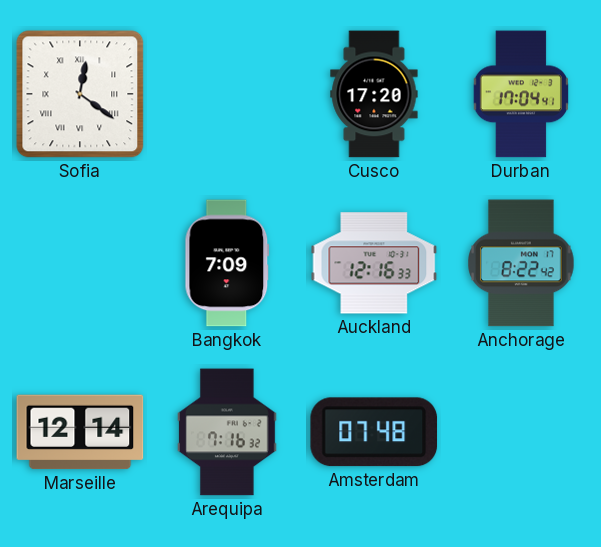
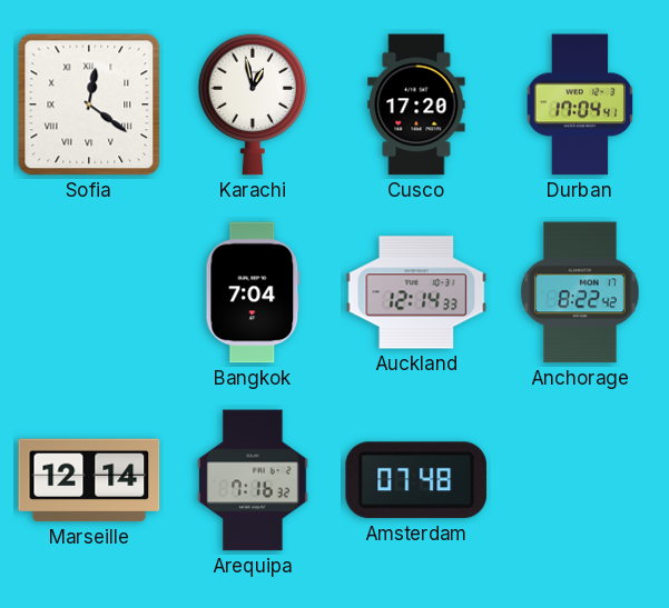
Karachi: none -> 12:58 (253, 104)
Bangkok: 7:09 -> 7:04 (253, 292)
Auckland: 12:16 -> 12:14 (416, 292)
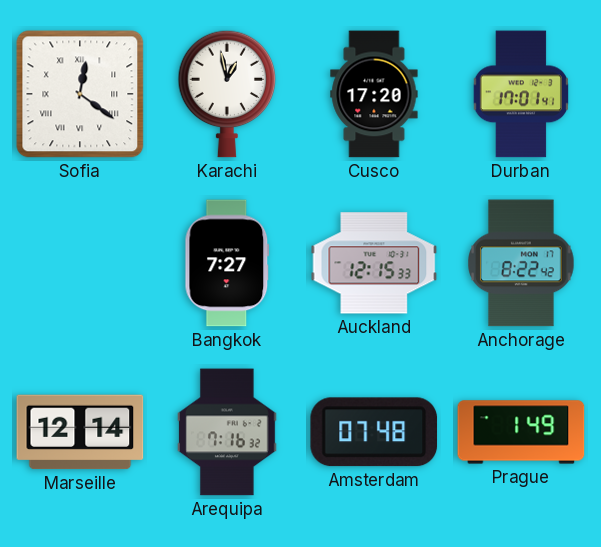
Durban: 17:04 -> 17:01 (520, 94)
Bangkok: 7:04 -> 7:27 (227, 263)
Auckland: 12:14 -> 12:15 (374, 263)
Prague: none -> 1:49 (521, 432)
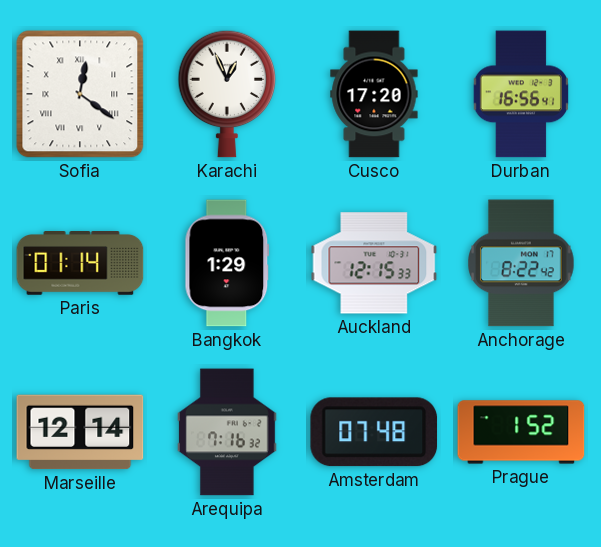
Karachi: 12:58 -> 12:56 (227, 94)
Durban: 17:01 -> 16:56 (520, 94)
Paris: none -> 01:14 (80, 264)
Bangkok: 7:27 -> 1:29 (227, 263)
Prague: 1:49 -> 1:52 (521, 432)
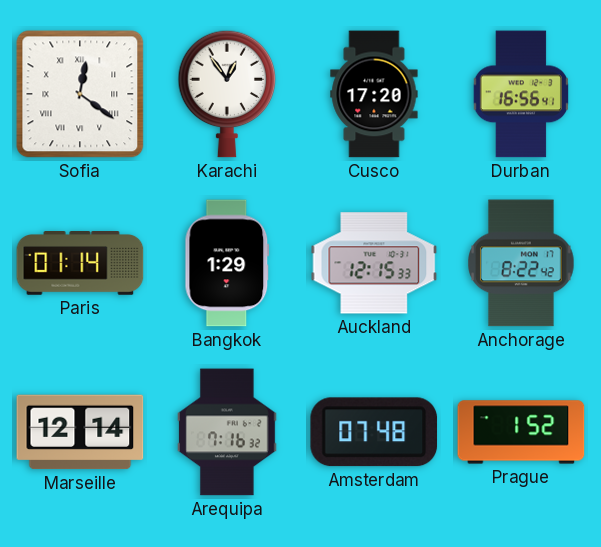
Karachi: 12:56 -> 12:54 (227, 94)
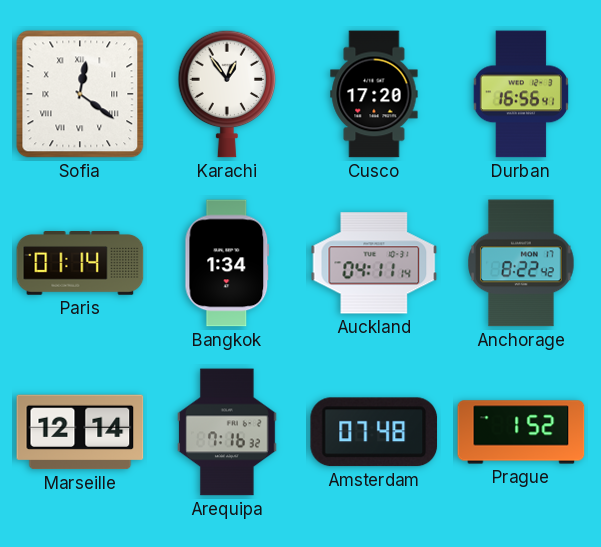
Bangkok: 1:29 -> 1:34 (227, 263)
Auckland: 12:15 -> 04:11 (374, 263)
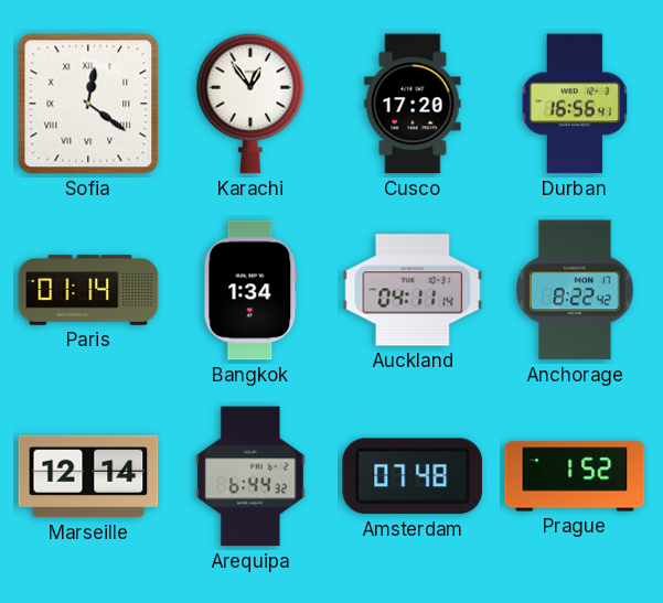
Arequipa: 7:16 -> 6:44 (252, 476)
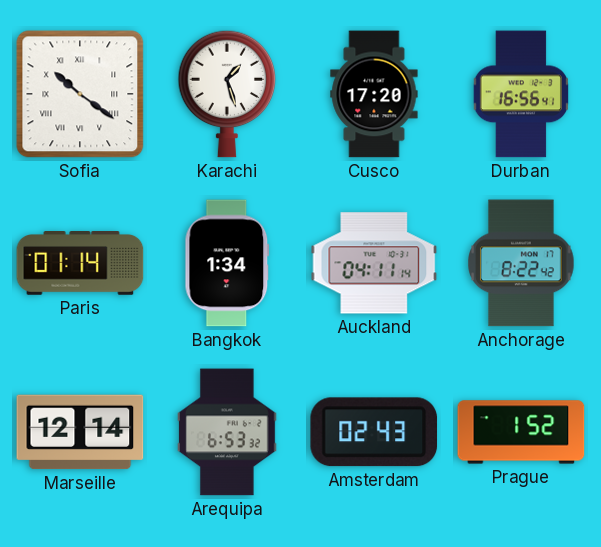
Sofia: 12:21 -> 10:21 (80, 94)
Karachi: 12:54 -> 1:27 (227, 94)
Arequipa: 6:44 -> 6:53 (228, 432)
Amsterdam: 07:48 -> 02:43 (374, 432)
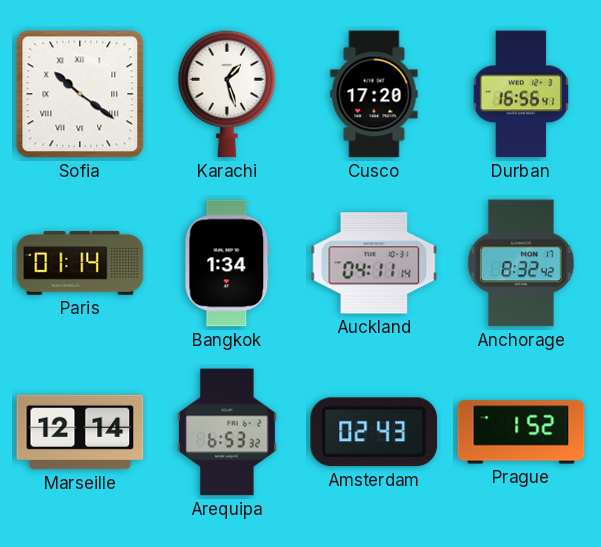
Anchorage: 8:22 -> 8:32 (522, 263)
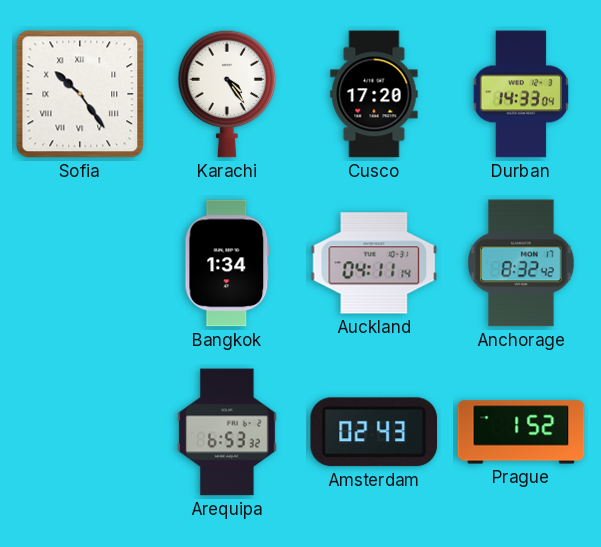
Sofia: 10:21 -> 10:24 (80, 94)
Karachi: 1:27 -> 4:24 (227, 94)
Durban: 16:56 -> 14:33 (520, 94)
Paris: 01:14 -> none (80, 264)
Marseille: 12:14 -> none (80, 432)
